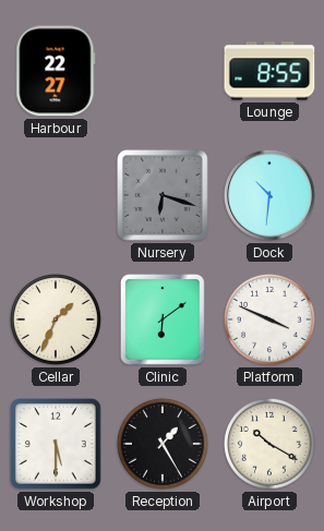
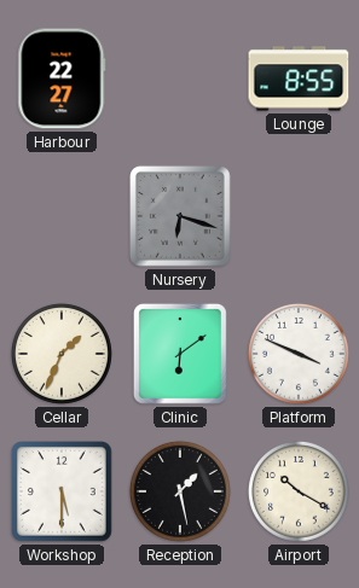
Dock: 10:31 -> none (269, 195)
Reception: 1:25 -> 1:28 (180, 491)
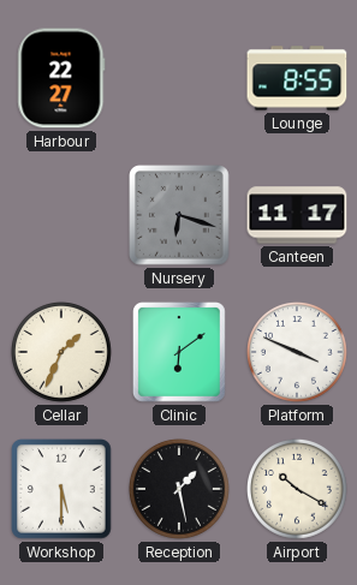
Canteen: none -> 11:17 (297, 215)
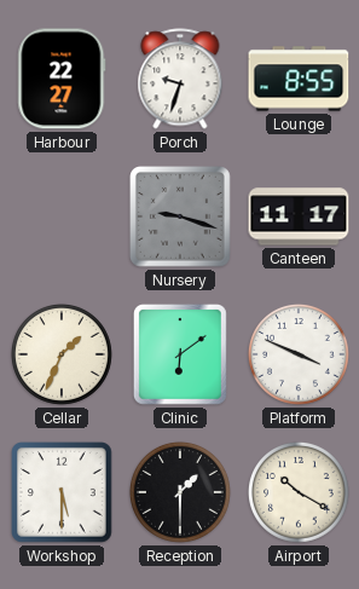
Porch: none -> 9:33 (180, 79)
Nursery: 6:18 -> 9:18 (181, 218)
Reception: 1:28 -> 1:30 (180, 492)
